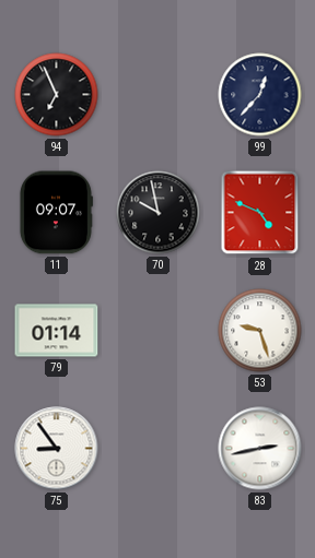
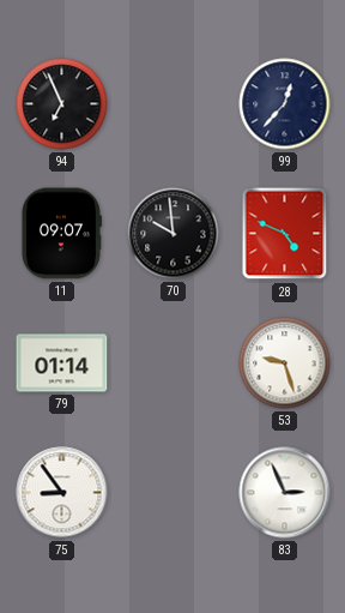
70: 9:58 -> 9:59 (174, 234)
83: 2:43 -> 2:56 (285, 493)
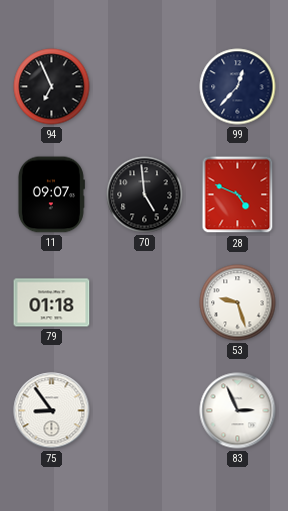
70: 9:59 -> 4:59 (145, 195)
79: 01:14 -> 01:18 (52, 303)
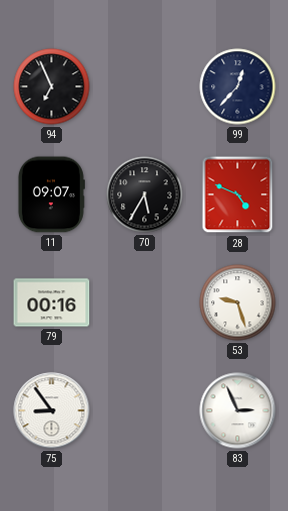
70: 4:59 -> 5:35 (145, 195)
79: 01:18 -> 00:16 (52, 303)
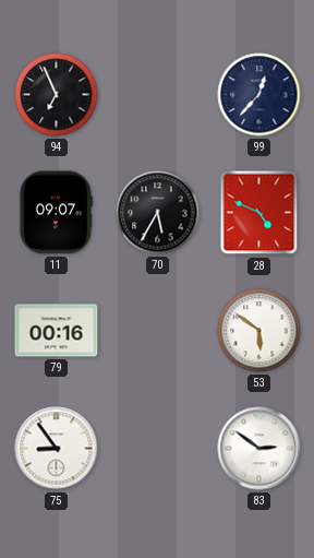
53: 9:27 -> 5:51 (259, 331)
83: 2:56 -> 2:51 (259, 449)
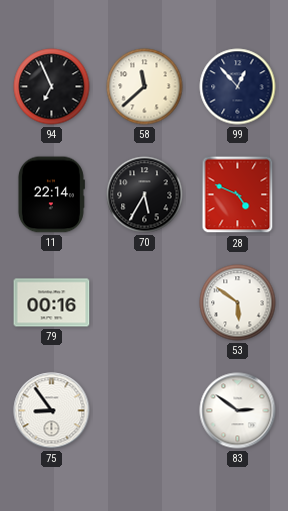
58: none -> 11:38 (145, 87)
99: 12:37 -> 12:53 (238, 87)
11: 09:07 -> 22:14 (51, 195)
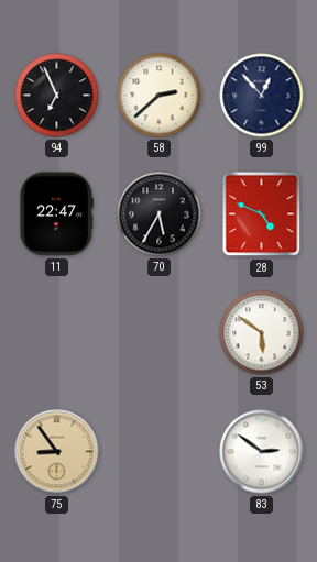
58: 11:38 -> 2:38 (160, 96)
11: 22:14 -> 22:47 (56, 214)
79: 00:16 -> none (52, 303)
75 dial: white -> champagne (57, 452)
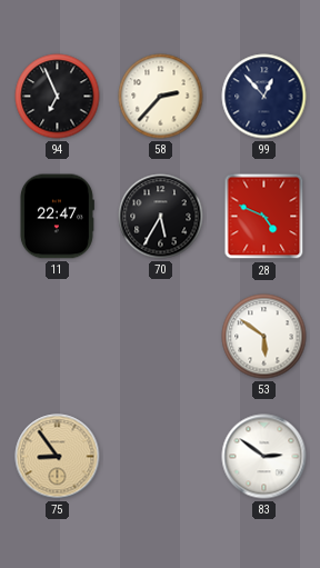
58: 2:38 -> 2:37 (161, 97)
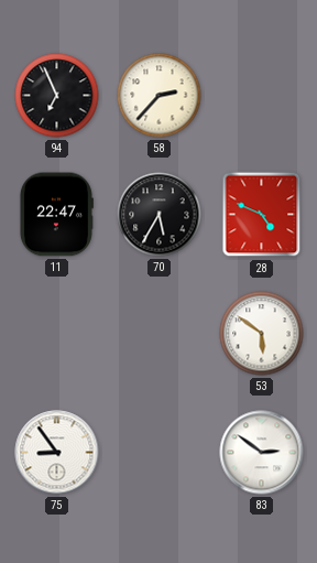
99: 12:53 -> none (264, 97)
75 dial: champagne -> white (57, 453)
